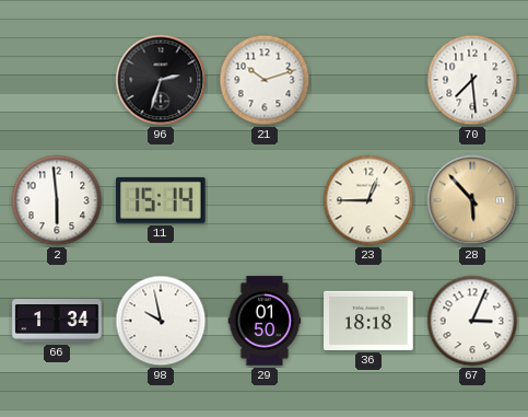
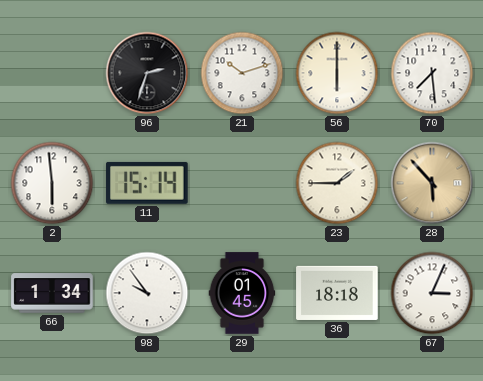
56: none -> 6:00 (337, 73)
23: 12:45 -> 1:45 (337, 183)
98: 9:58 -> 9:54 (147, 293)
29: 01:50 -> 01:45 (242, 293)
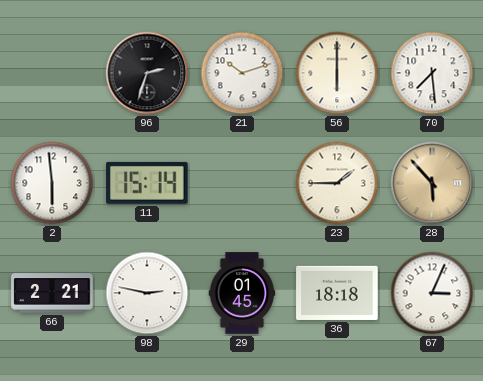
66: 1:34 -> 2:21 (52, 293)
98: 9:54 -> 2:47 (147, 293)
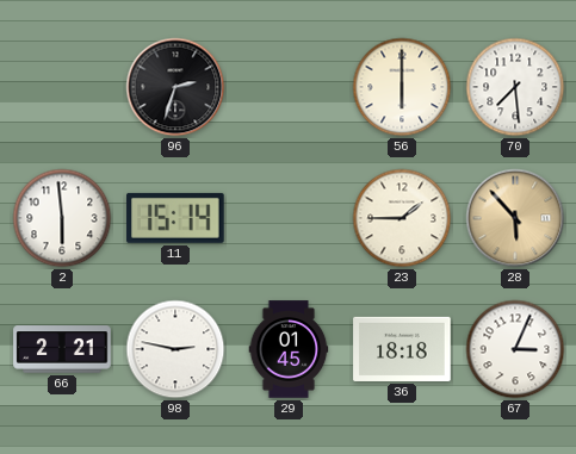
21: 10:12 -> none (242, 73)
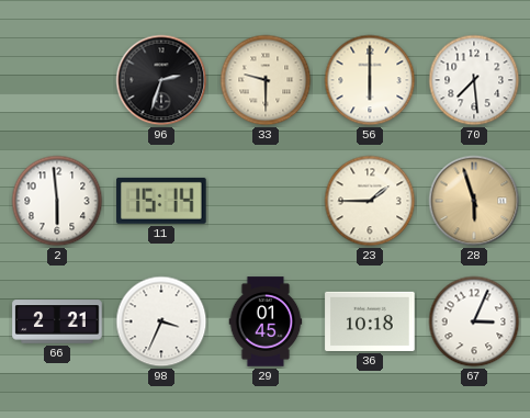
33: none -> 9:30 (266, 80)
28: 5:53 -> 5:57 (474, 201)
98: 2:47 -> 3:34 (161, 321)
36: 18:18 -> 10:18 (370, 321)
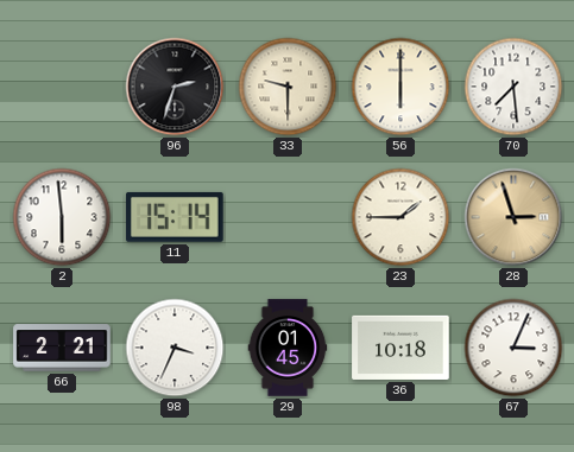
28: 5:57 -> 2:57 (513, 217)
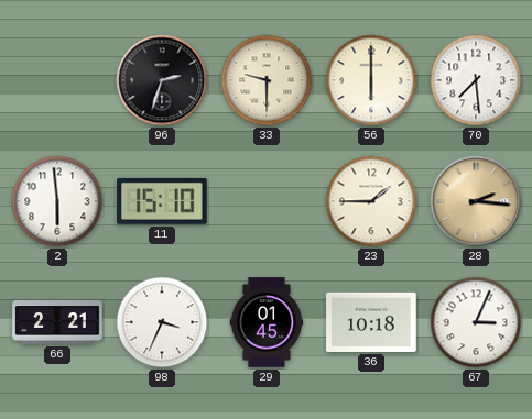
11: 15:14 -> 15:10 (162, 201)
28: 2:57 -> 2:16 (476, 201)
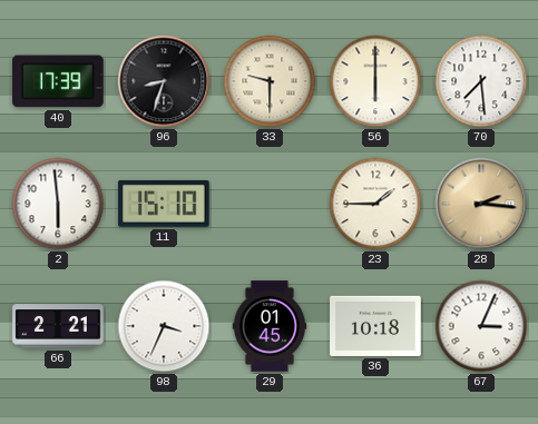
40: none -> 17:39 (58, 81)
96: 2:33 -> 8:33 (164, 81)
